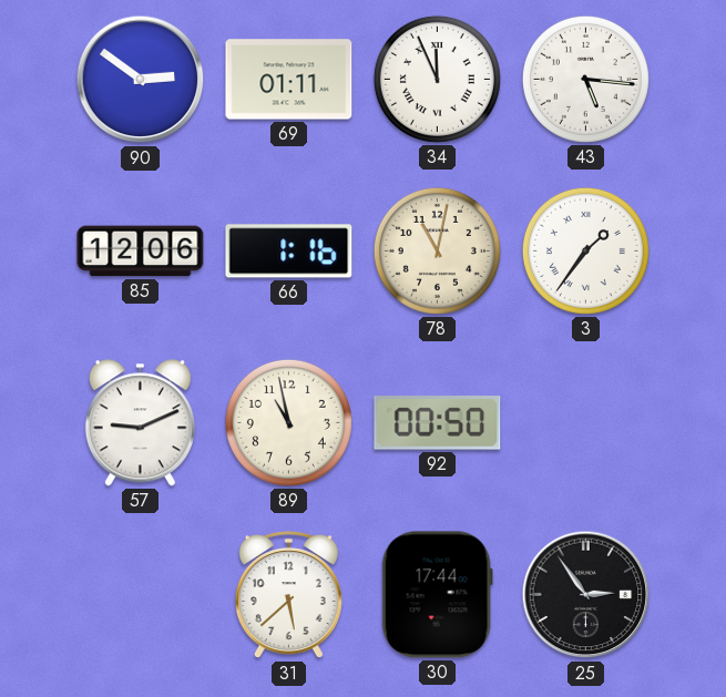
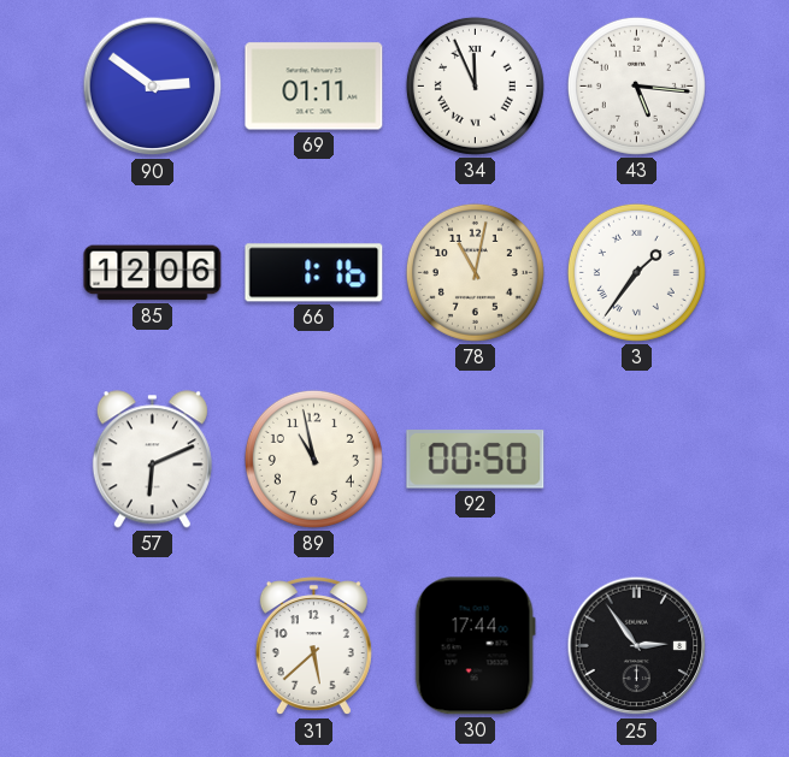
57: 9:11 -> 6:11 (152, 460)
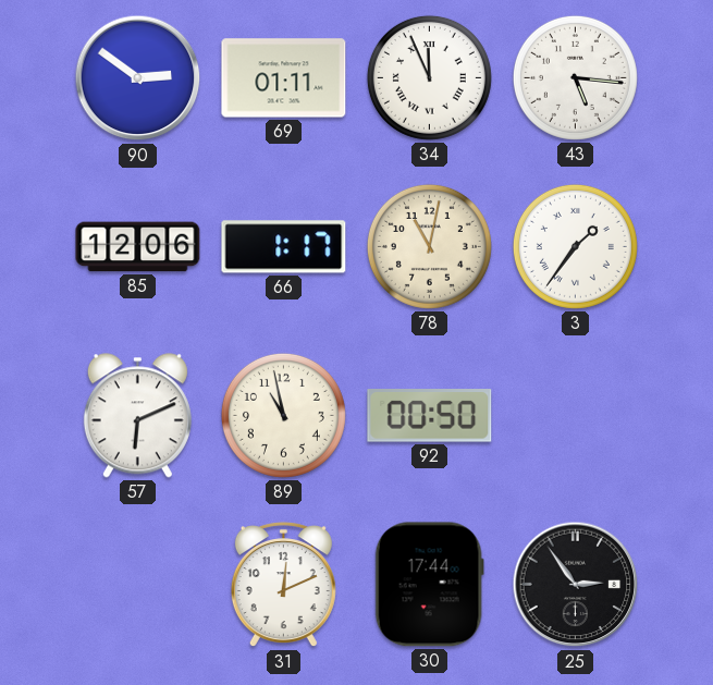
66: 1:16 -> 1:17 (284, 247)
31: 5:38 -> 12:11 (283, 585)
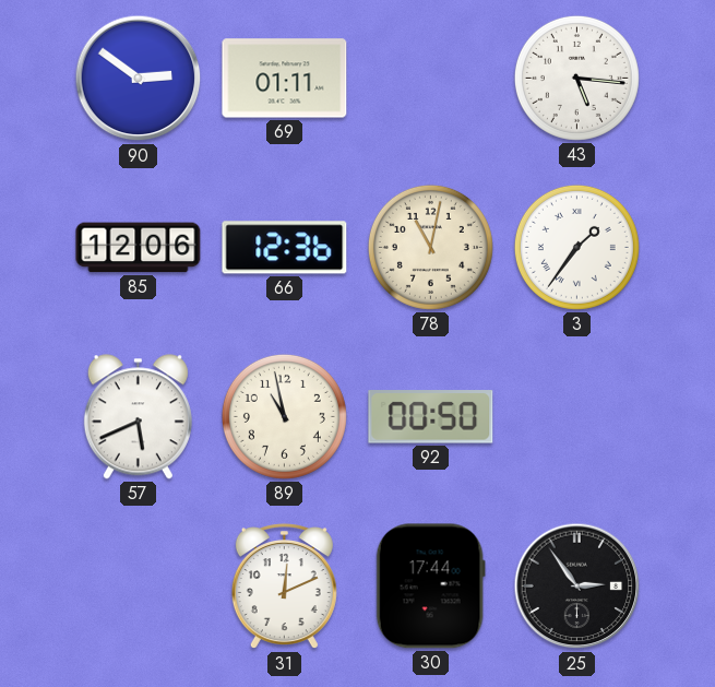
34: 11:56 -> none (429, 77)
66: 1:17 -> 12:36 (285, 248)
57: 6:11 -> 5:41 (138, 417)
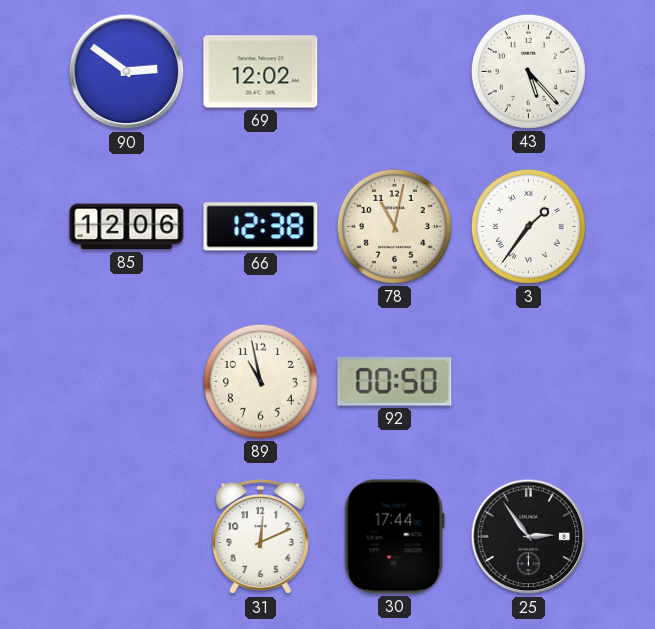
69: 01:11 -> 12:02 (261, 72)
43: 5:16 -> 5:23 (528, 71)
66: 12:36 -> 12:38 (261, 227)
57: 5:41 -> none (138, 417)
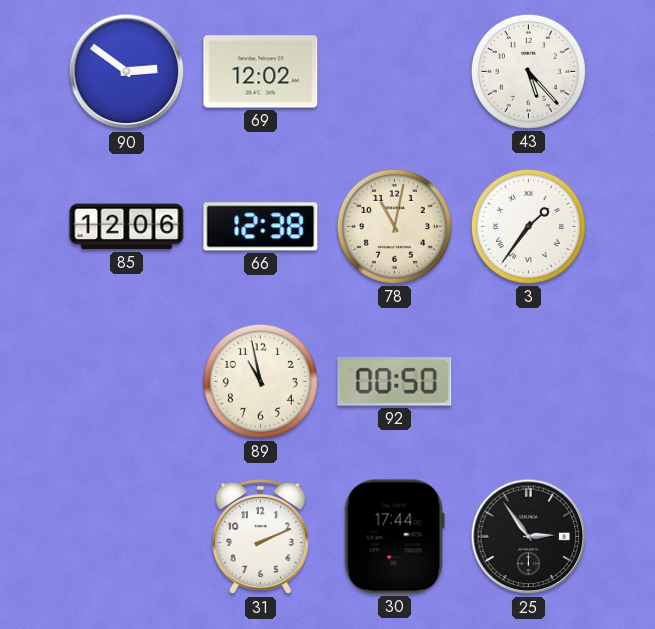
31: 12:11 -> 2:11 (260, 537)
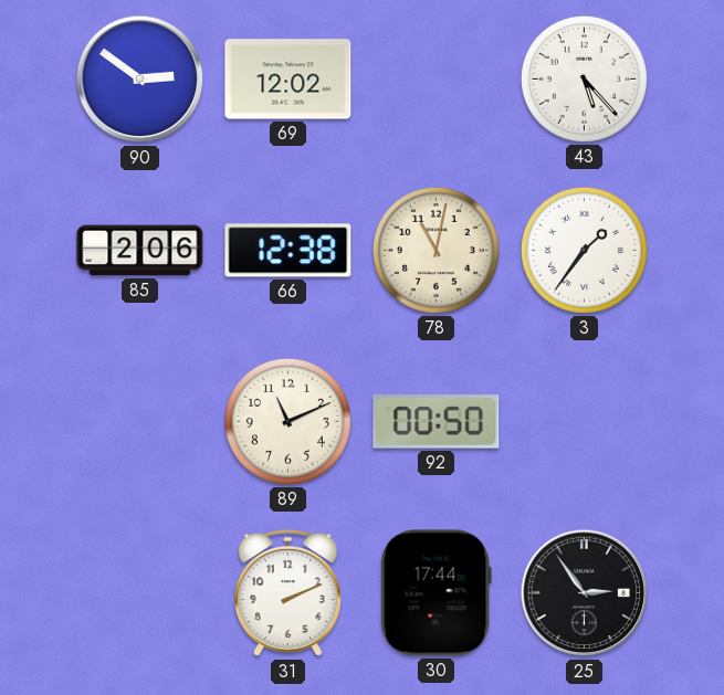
85: 12:06 -> 2:06 (140, 251)
89: 10:58 -> 11:11 (287, 421)
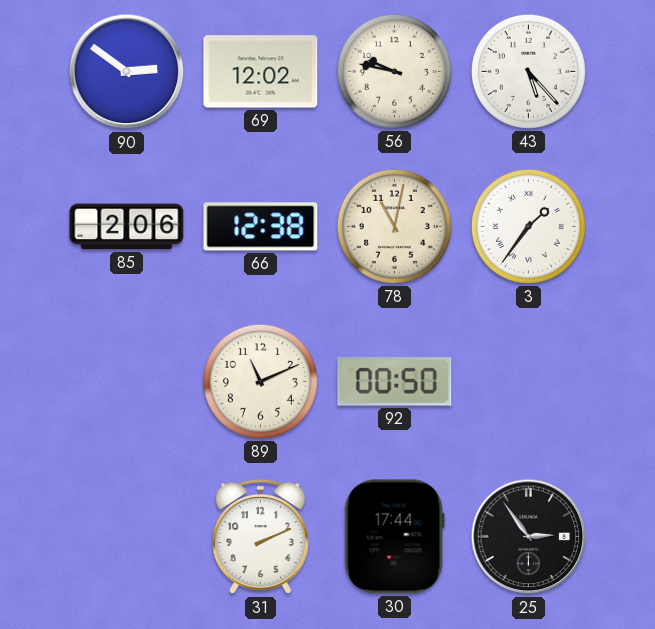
56: none -> 9:47 (394, 71)
